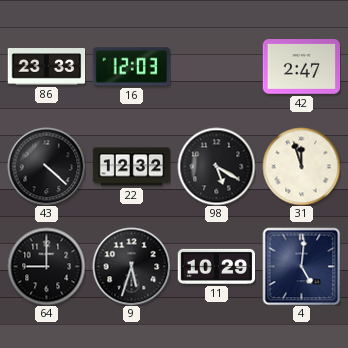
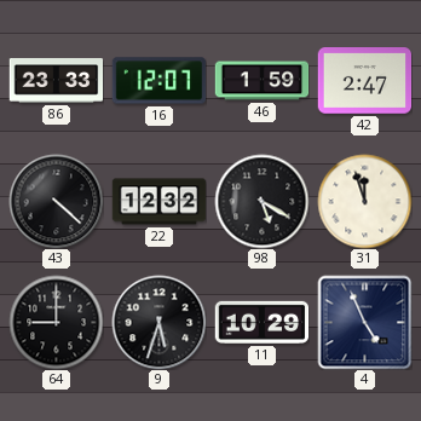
16: 12:03 -> 12:07 (158, 81)
46: none -> 1:59 (261, 81)
4: 5:01 -> 4:56 (364, 322)
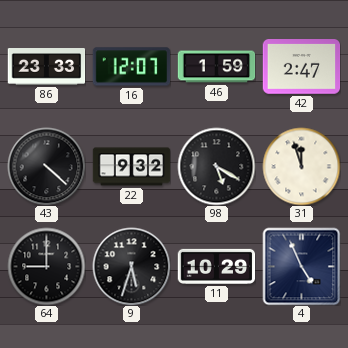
22: 12:32 -> 9:32 (131, 167)
